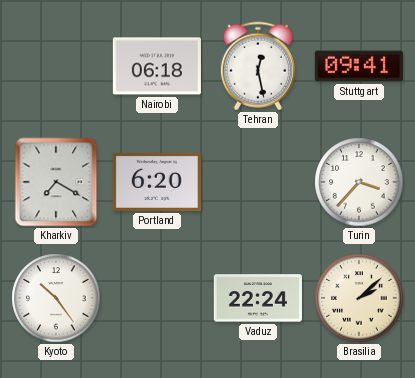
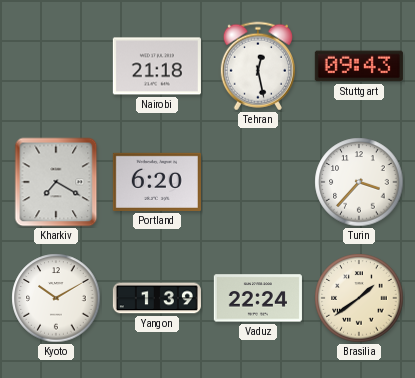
Nairobi: 06:18 -> 21:18 (157, 66)
Stuttgart: 09:41 -> 09:43 (359, 66)
Kyoto: 10:24 -> 10:10 (56, 298)
Yangon: none -> 1:39 (157, 298)
Brasilia: 2:08 -> 1:39 (359, 298)
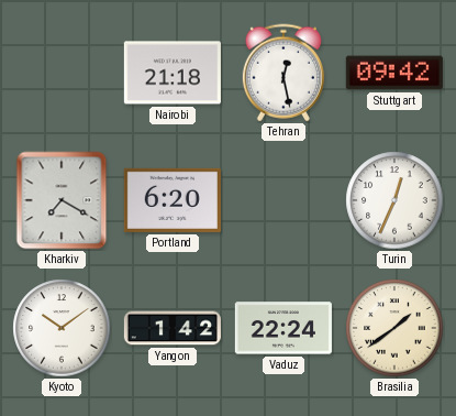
Stuttgart: 09:43 -> 09:42 (394, 73)
Turin: 3:37 -> 12:34 (394, 200)
Kyoto: 10:10 -> 10:09 (62, 328)
Yangon: 1:39 -> 1:42 (173, 328)
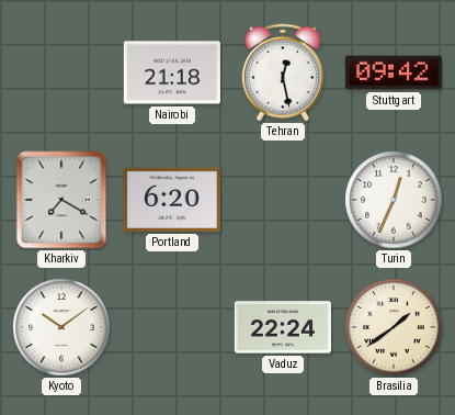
Yangon: 1:42 -> none (173, 328)
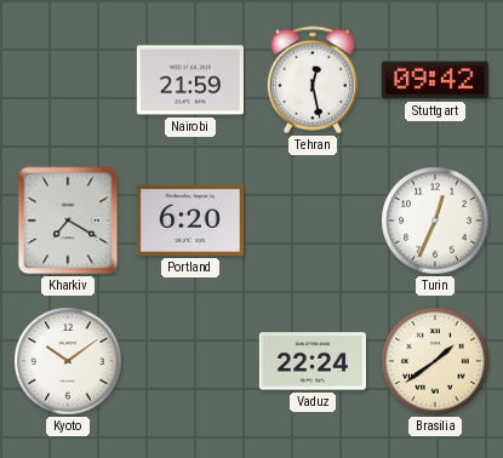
Nairobi: 21:18 -> 21:59 (190, 80)
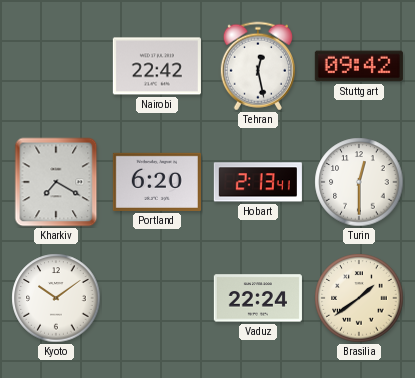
Nairobi: 21:59 -> 22:42 (157, 66)
Hobart: none -> 2:13 (258, 182)
Turin: 12:34 -> 12:30 (359, 182)
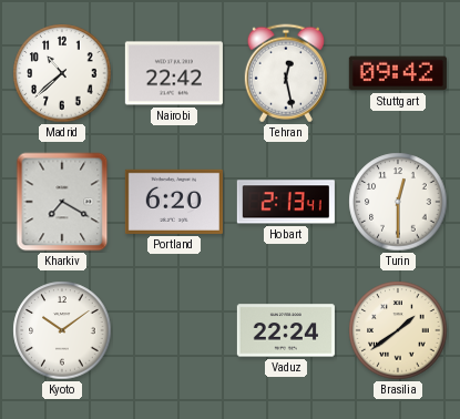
Madrid: none -> 10:38 (62, 73)
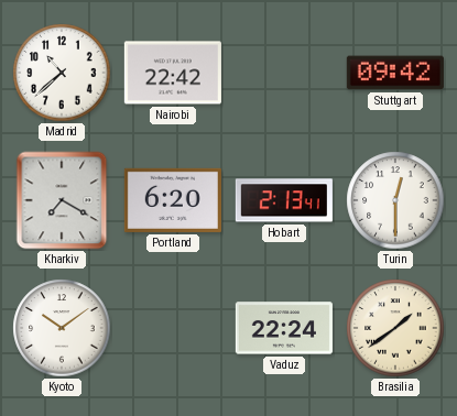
Tehran: 12:28 -> none (286, 73)
